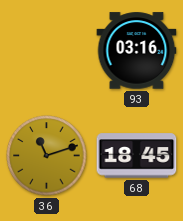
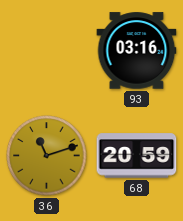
68: 18:45 -> 20:59 (137, 156)
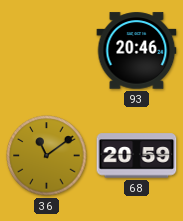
93: 03:16 -> 20:46 (137, 51)
36: 11:12 -> 11:09 (47, 156)
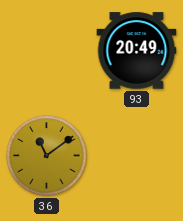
93: 20:46 -> 20:49 (137, 51)
68: 20:59 -> none (137, 156)
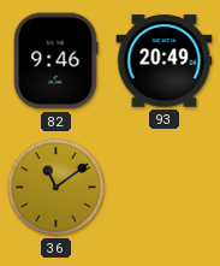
82: none -> 9:46 (55, 61)
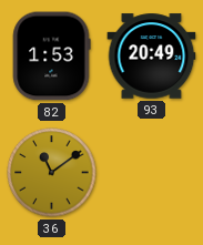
82: 9:46 -> 1:53 (51, 57)
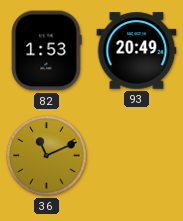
36: 11:09 -> 11:11 (47, 156)
